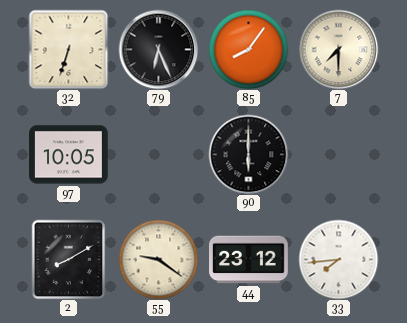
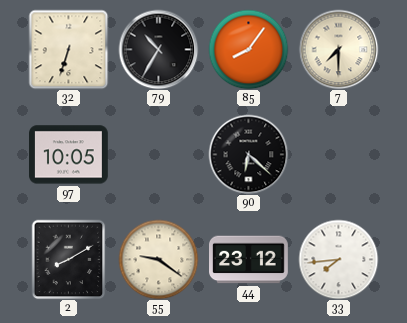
79: 6:26 -> 10:35 (158, 49)
90: 6:00 -> 6:22 (248, 154)
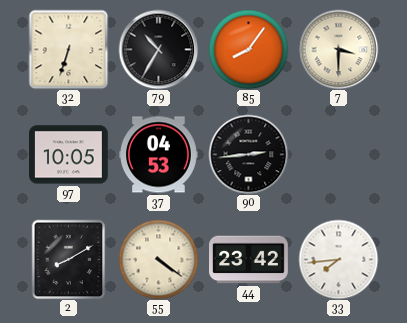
7: 7:30 -> 3:30 (338, 49)
37: none -> 04:53 (159, 155)
90: 6:22 -> 2:44 (248, 154)
55: 9:21 -> 4:21 (158, 259)
44: 23:12 -> 23:42 (249, 260)
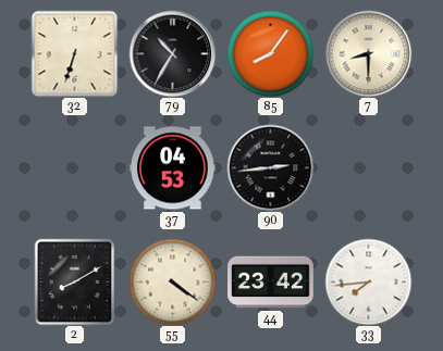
7: 3:30 -> 8:30 (368, 53)
97: 10:05 -> none (69, 155)
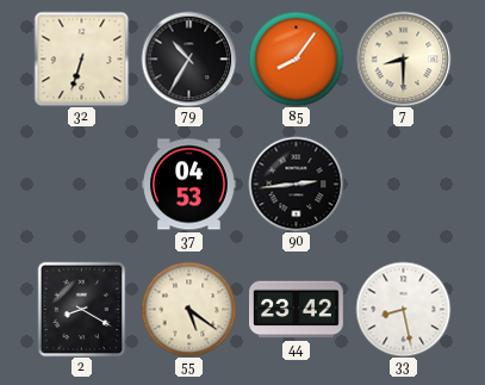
2: 8:10 -> 8:20 (82, 309)
55: 4:21 -> 5:21 (188, 309)
33: 7:44 -> 8:28 (403, 309)
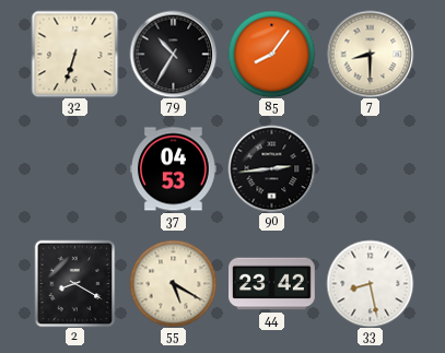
55: 5:21 -> 5:20 (173, 283)
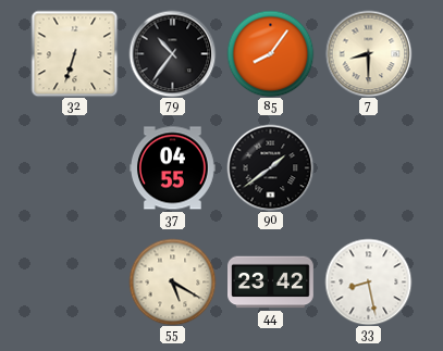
79: 10:35 -> 10:36 (172, 53)
37: 04:53 -> 04:55 (173, 168)
90: 2:44 -> 1:39 (270, 167)
2: 8:20 -> none (75, 283)
